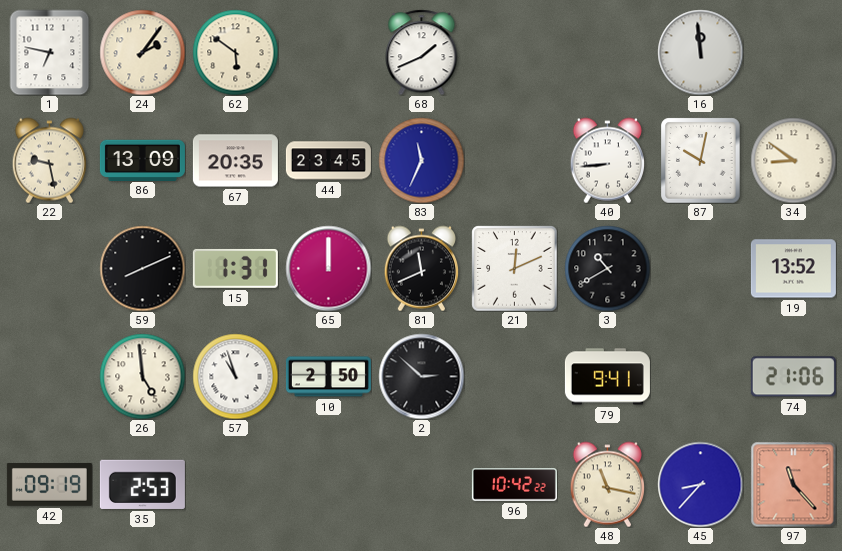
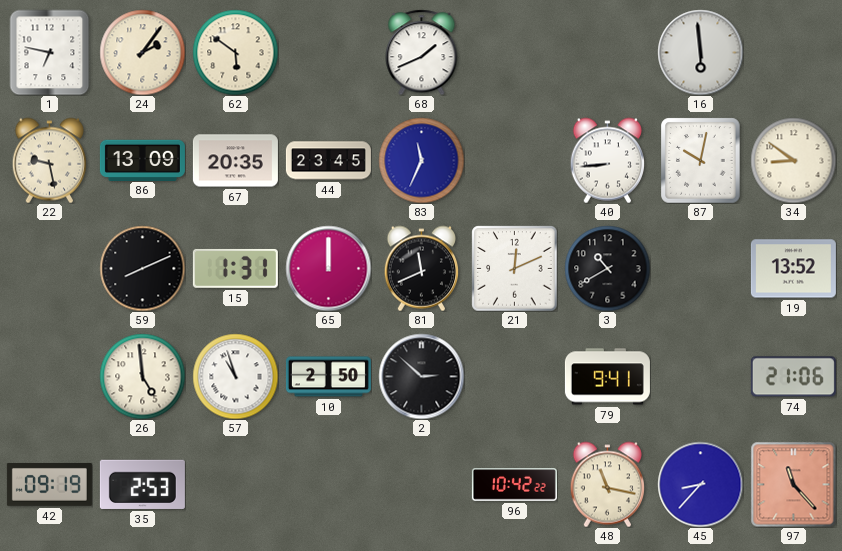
16: 11:59 -> 5:59 (700, 52)
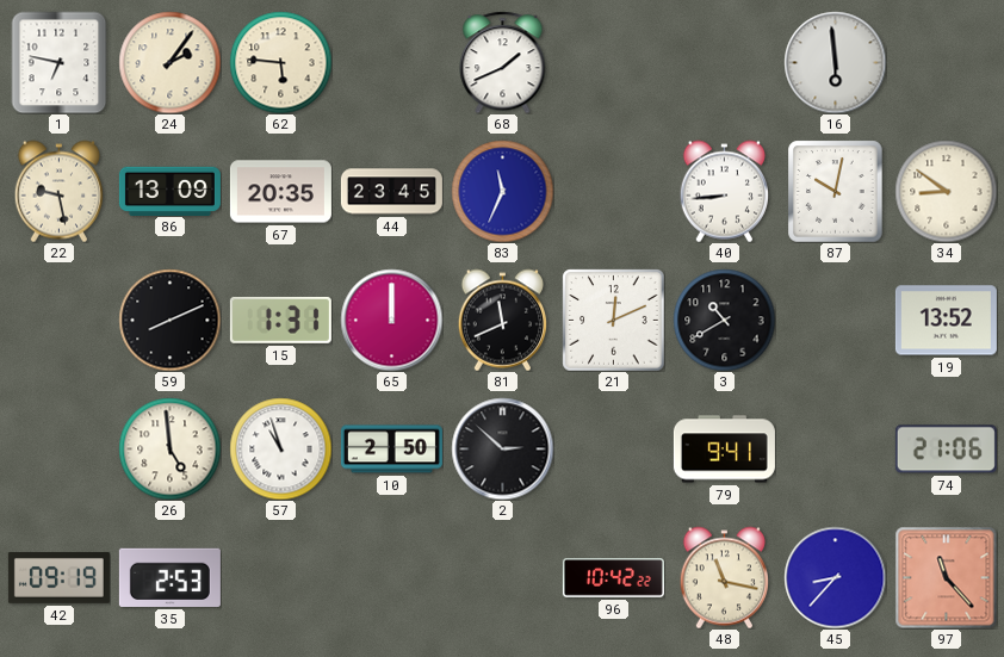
62: 5:51 -> 5:46 (280, 62)
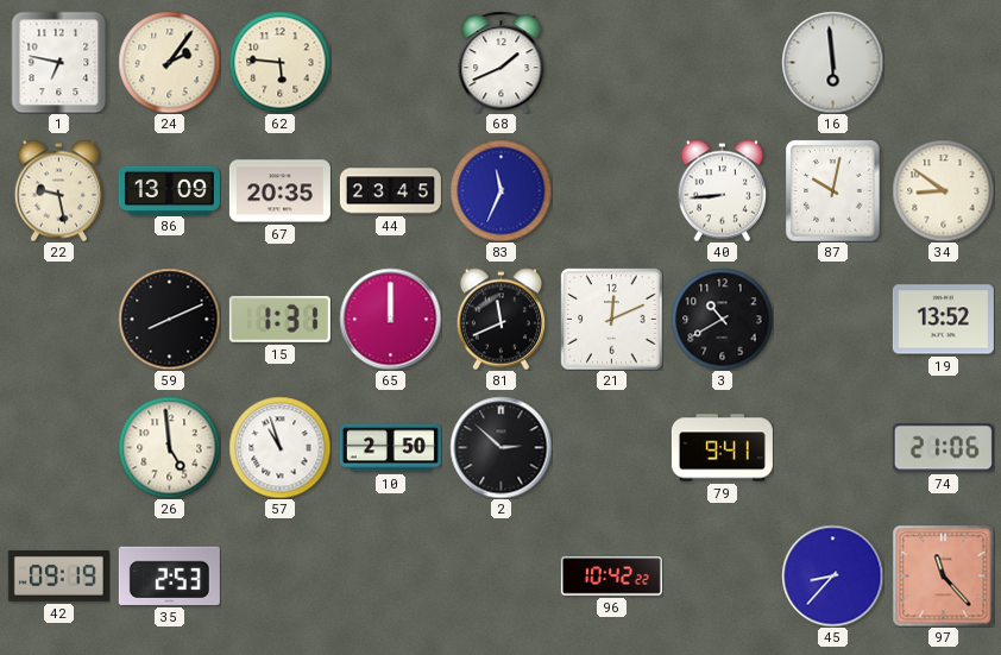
48: 11:17 -> none (724, 577)
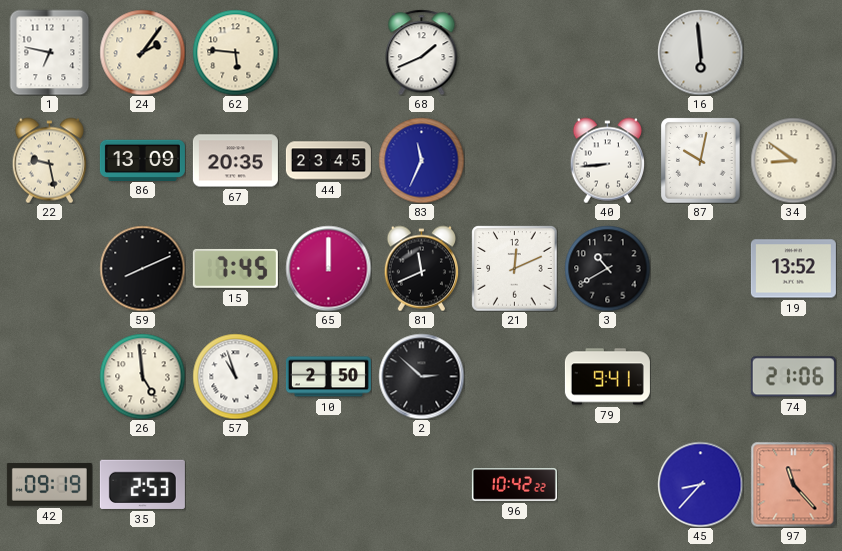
15: 1:31 -> 7:45 (235, 268)
